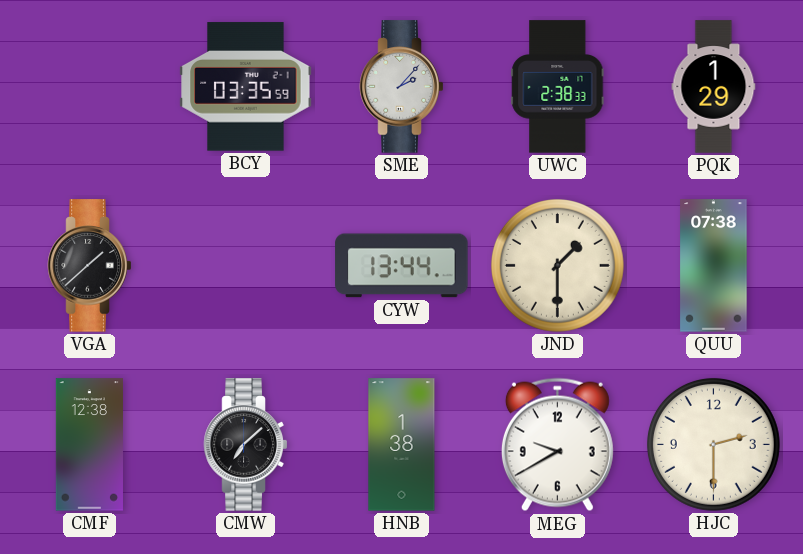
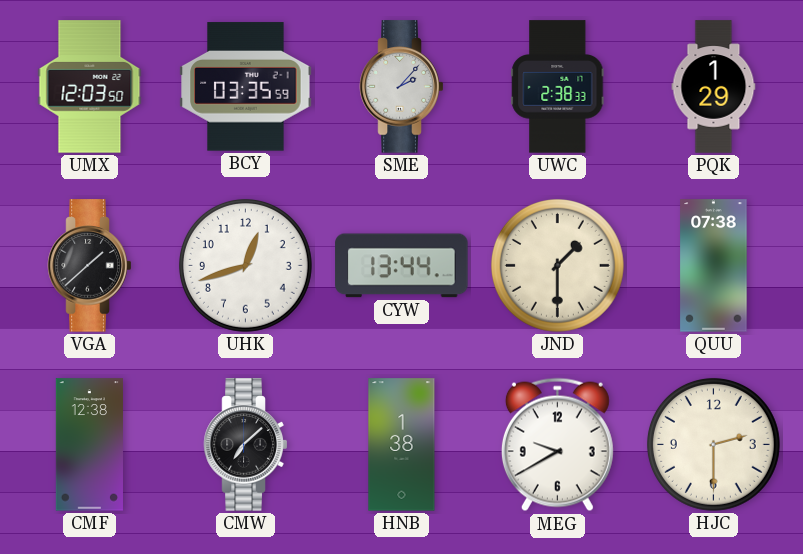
UMX: none -> 12:03 (90, 87)
UHK: none -> 12:42 (245, 265)
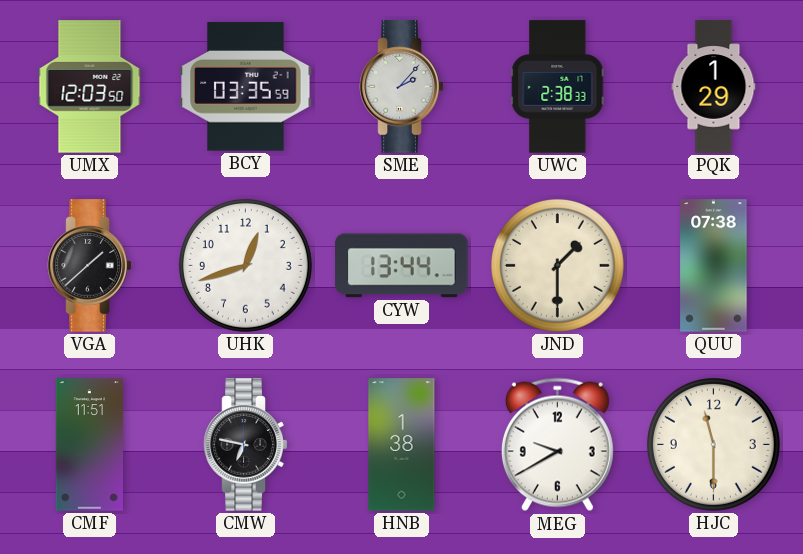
CMF: 12:38 -> 11:51 (89, 445)
CMW: 7:08 -> 6:47 (246, 445)
HJC: 2:30 -> 11:30 (713, 444)
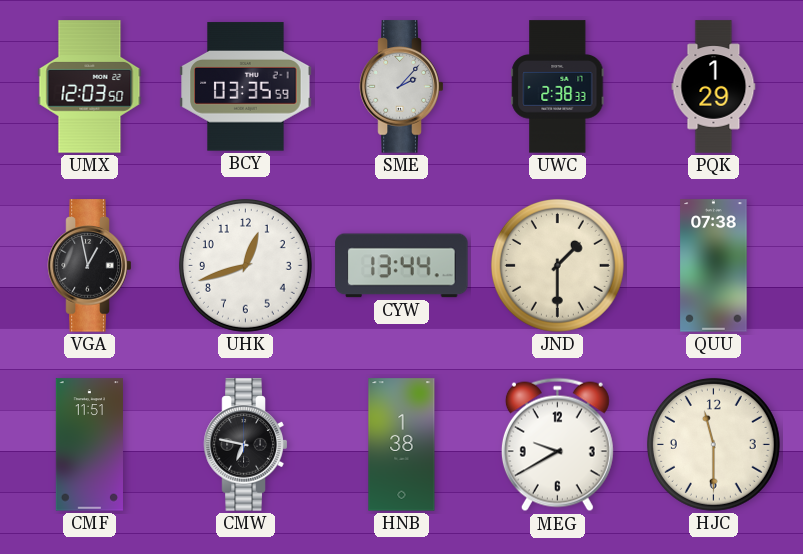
VGA: 1:38 -> 12:58 (90, 266)
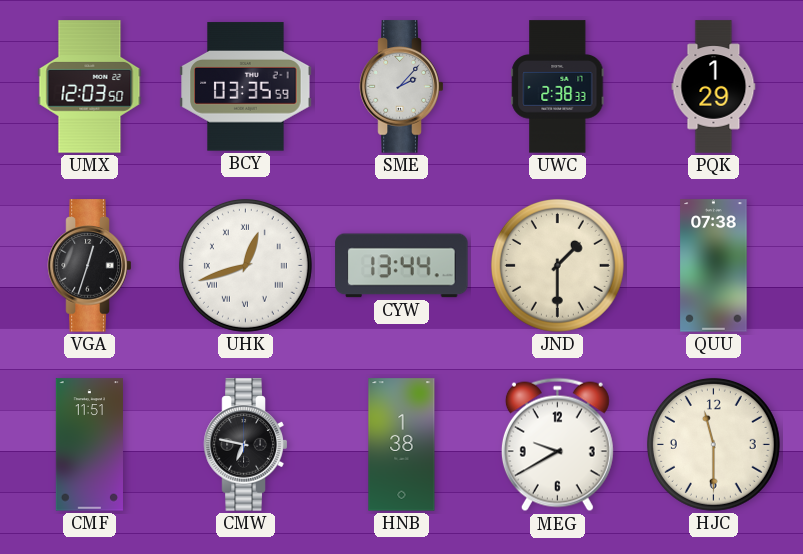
VGA: 12:58 -> 12:33 (90, 266)
UHK numerals: Arabic -> Roman (245, 265)
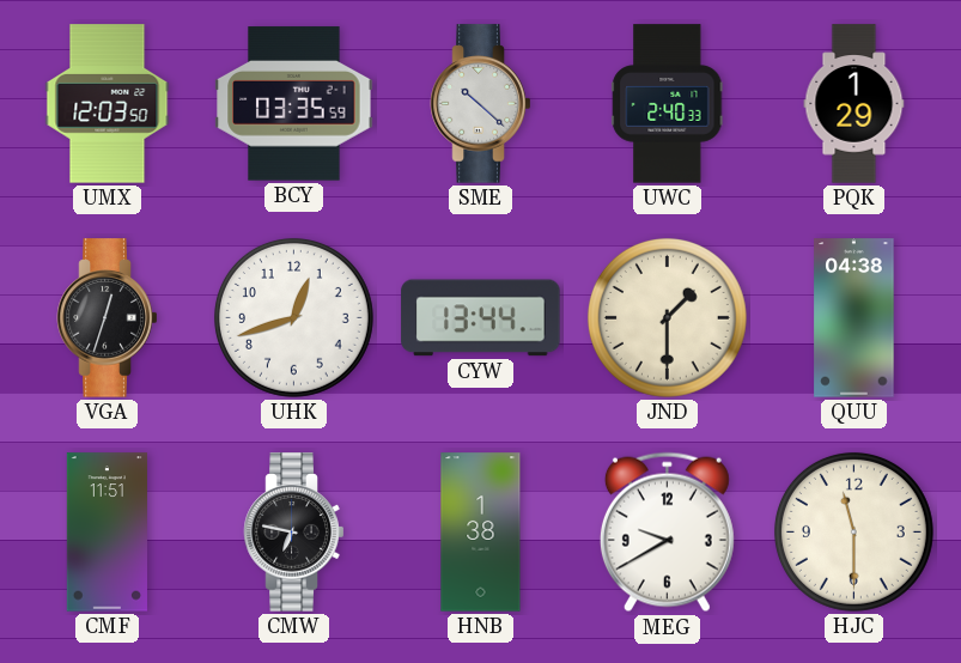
SME: 2:07 -> 10:22 (481, 104)
UWC: 2:38 -> 2:40 (668, 104)
UHK numerals: Roman -> Arabic (293, 317)
QUU: 07:38 -> 04:38 (854, 318)
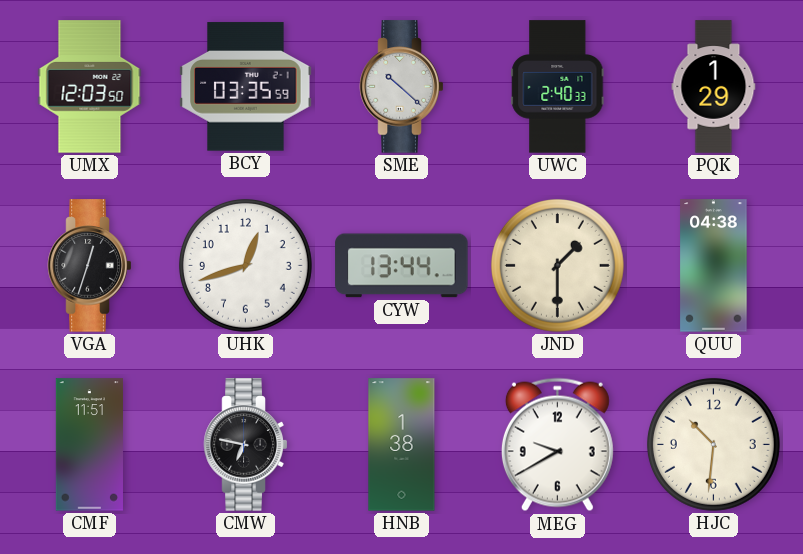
HJC: 11:30 -> 10:31 (713, 444)
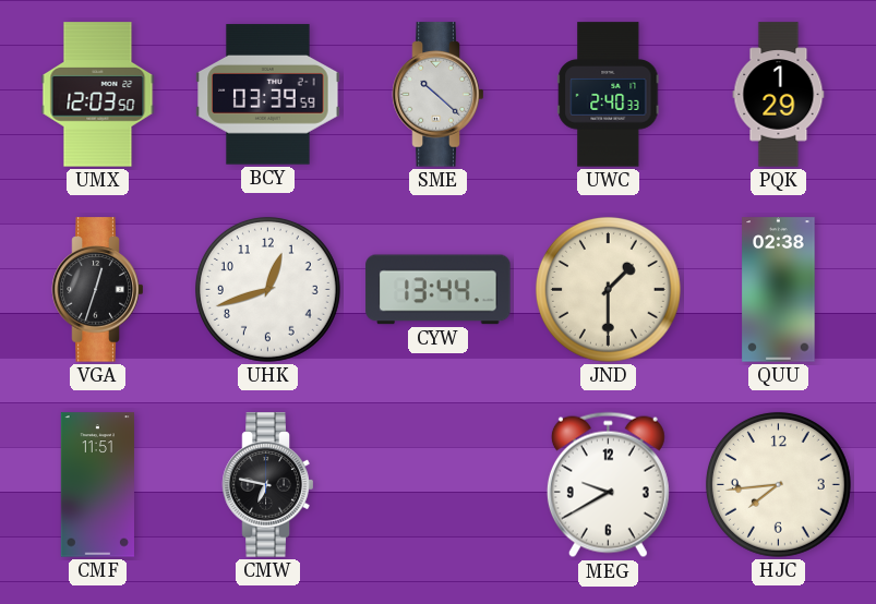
BCY: 03:35 -> 03:39 (268, 95)
QUU: 04:38 -> 02:38 (779, 290)
HNB: 1:38 -> none (402, 445)
HJC: 10:31 -> 7:44 (778, 484)
